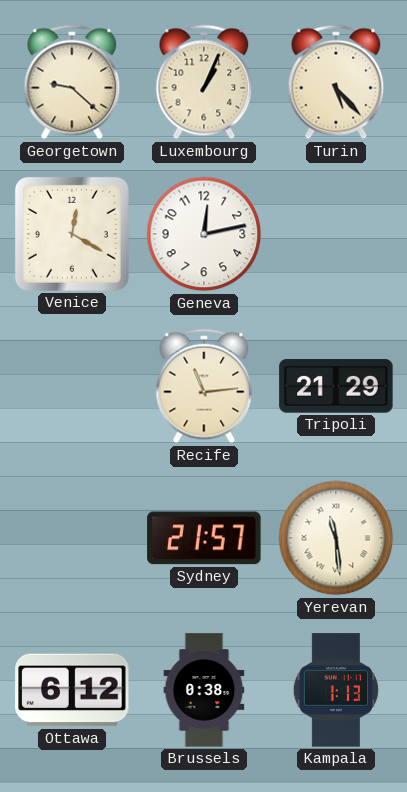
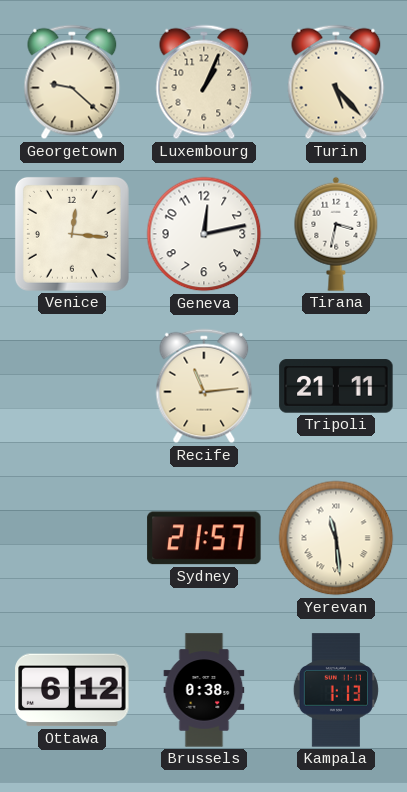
Venice: 12:20 -> 12:16 (72, 234)
Tirana: none -> 3:32 (336, 234)
Tripoli: 21:29 -> 21:11 (336, 386)
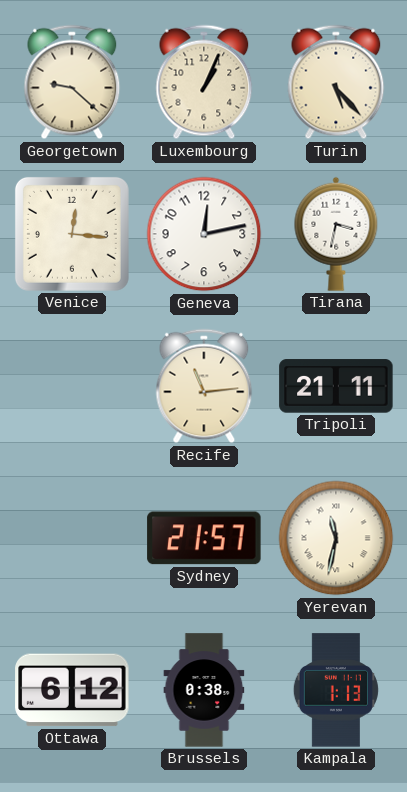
Yerevan: 11:29 -> 11:32 (336, 538)
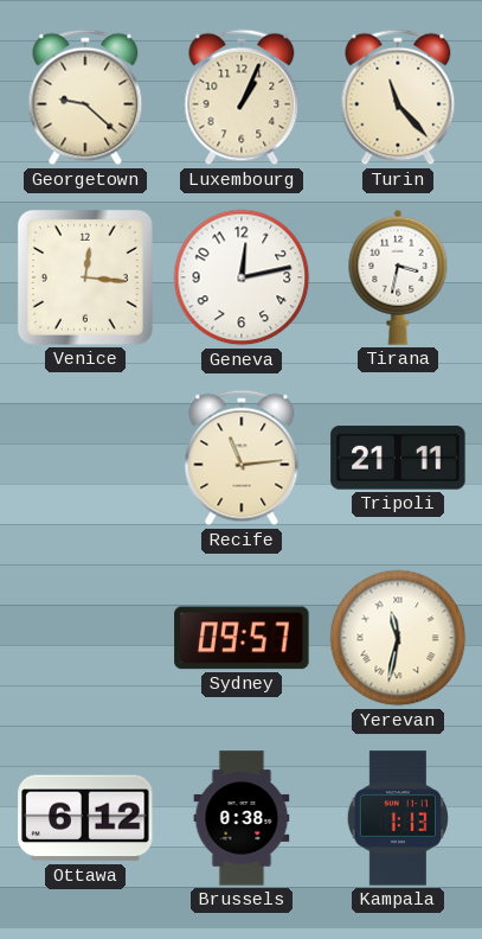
Turin: 5:23 -> 11:23 (398, 97)
Sydney: 21:57 -> 09:57 (242, 638)
